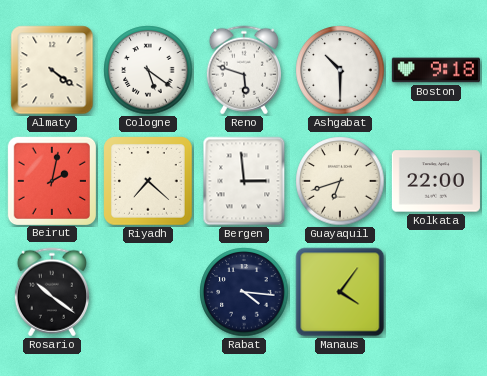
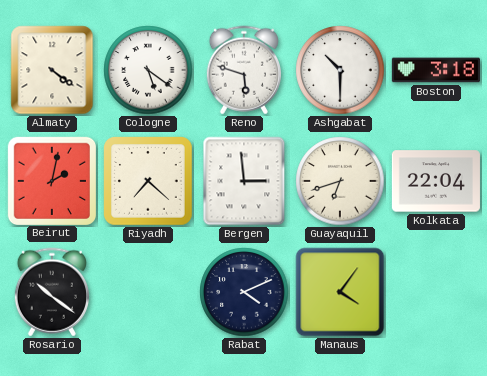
Boston: 9:18 -> 3:18 (436, 70)
Kolkata: 22:00 -> 22:04 (436, 181)
Rabat: 4:16 -> 4:11 (244, 292)
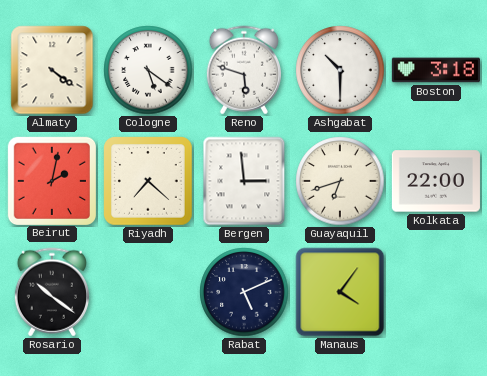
Kolkata: 22:04 -> 22:00 (436, 181)
Rabat: 4:11 -> 5:11 (244, 292)
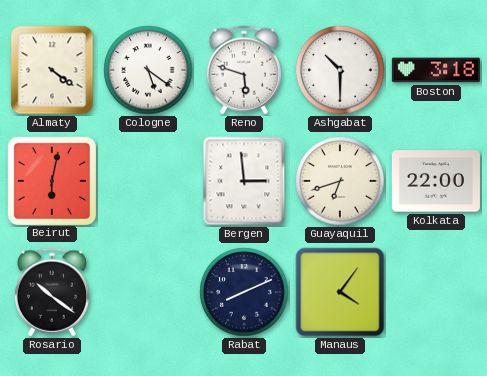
Beirut: 2:02 -> 6:02 (51, 180)
Riyadh: 7:22 -> none (149, 182)
Rabat: 5:11 -> 8:11 (244, 292)
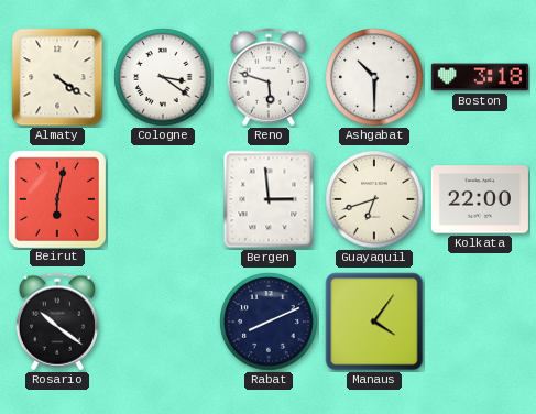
Cologne: 5:21 -> 3:21 (163, 77)
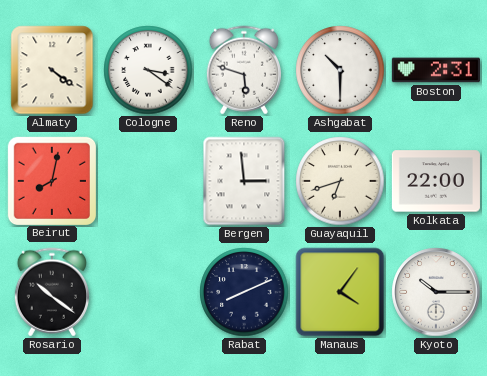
Boston: 3:18 -> 2:31 (436, 70)
Beirut: 6:02 -> 8:02 (51, 180)
Kyoto: none -> 10:15 (436, 292)
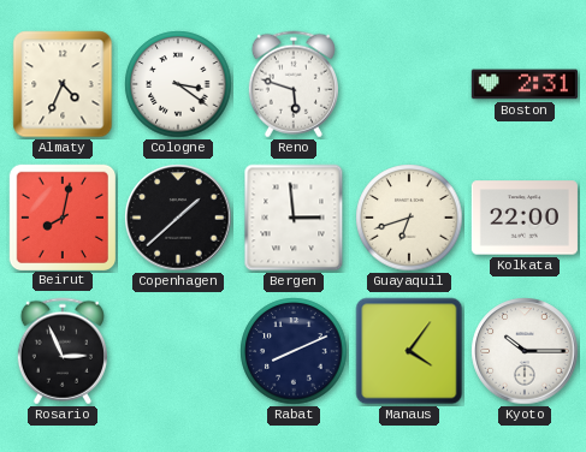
Almaty: 4:21 -> 4:34 (63, 84)
Ashgabat: 10:30 -> none (340, 70)
Copenhagen: none -> 1:38 (178, 218)
Rosario: 10:21 -> 2:56 (63, 351)
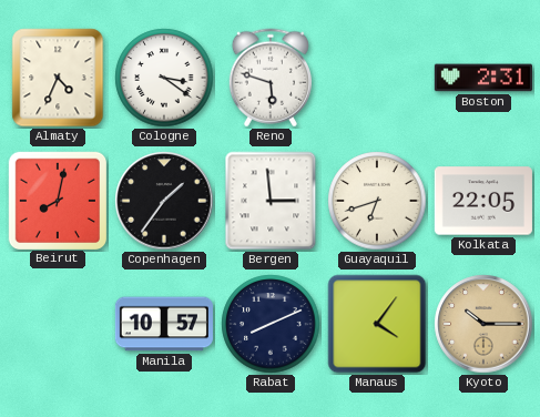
Copenhagen: 1:38 -> 1:36 (164, 201)
Kolkata: 22:00 -> 22:05 (483, 201)
Rosario: 2:56 -> none (63, 351)
Manila: none -> 10:57 (164, 324)
Kyoto dial: white -> champagne (483, 324)
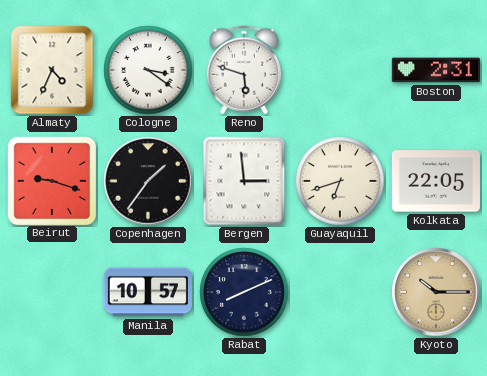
Beirut: 8:02 -> 9:18 (51, 180)
Manaus: 4:06 -> none (377, 324)
